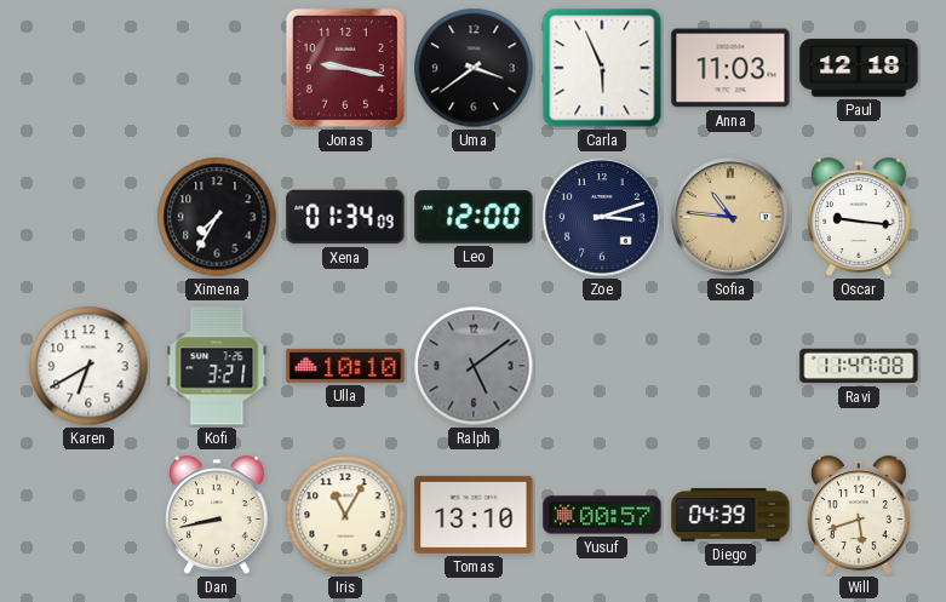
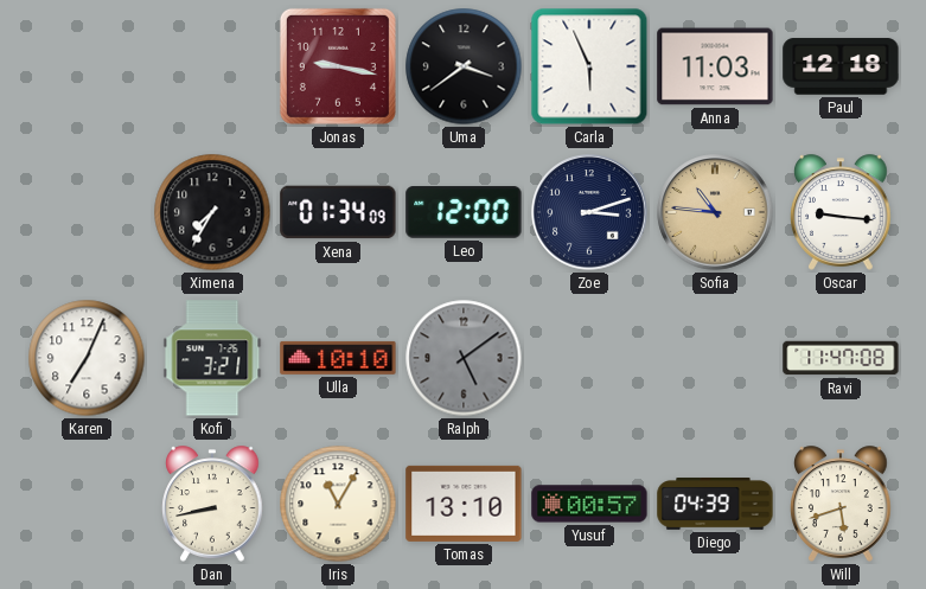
Karen: 6:40 -> 7:04 (87, 358)
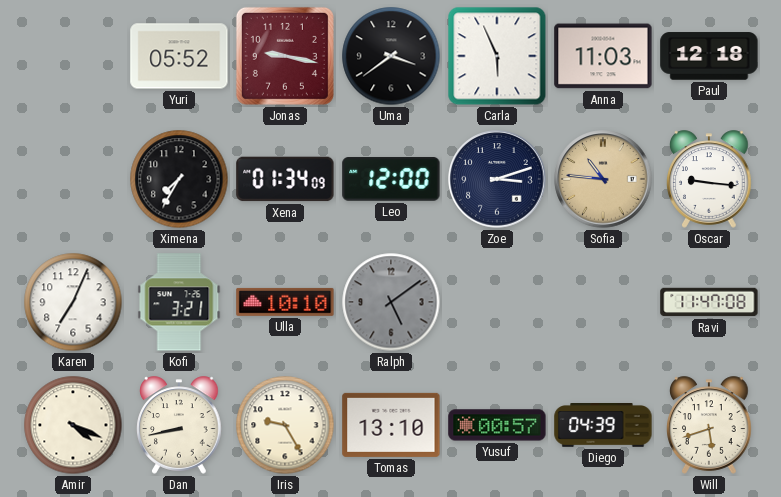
Yuri: none -> 05:52 (179, 56)
Amir: none -> 4:19 (73, 425)
Iris: 11:05 -> 9:25 (285, 425)
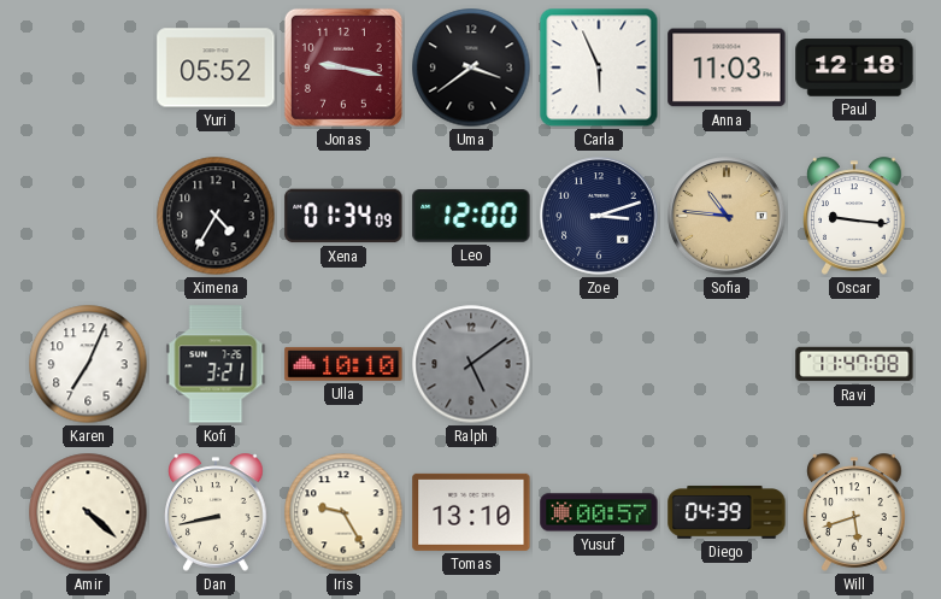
Ximena: 7:35 -> 4:35 (216, 216)
Amir: 4:19 -> 4:22 (88, 512)
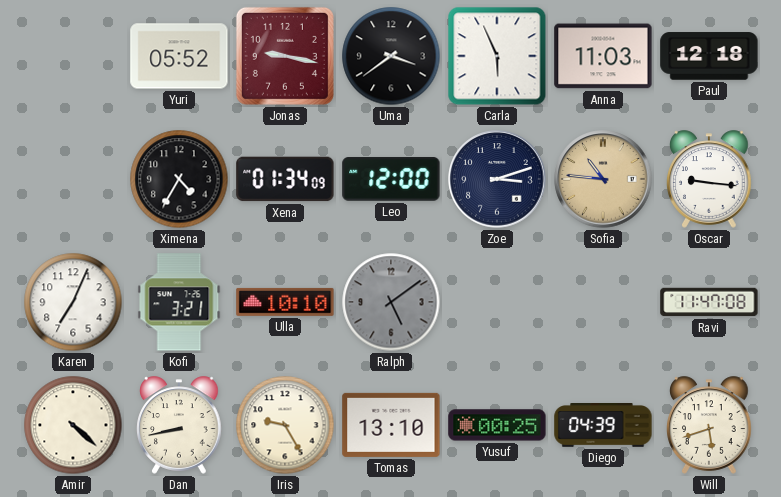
Yusuf: 00:57 -> 00:25 (497, 425)
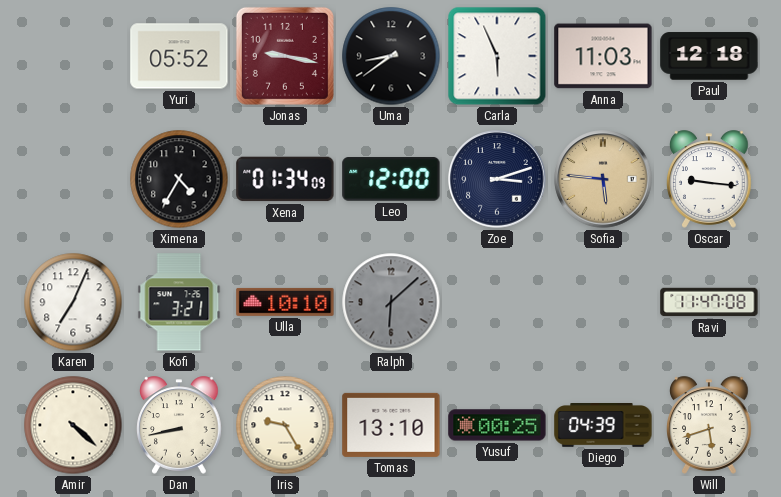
Uma: 3:39 -> 8:39 (391, 56)
Sofia: 10:46 -> 5:46 (603, 179)
Ralph: 5:09 -> 6:08 (391, 302)
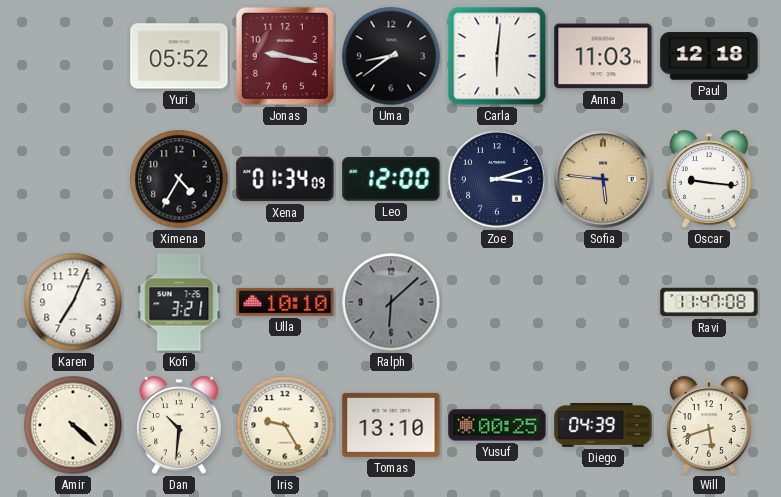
Carla: 5:56 -> 6:01 (497, 56)
Dan: 8:43 -> 10:31 (179, 425)
